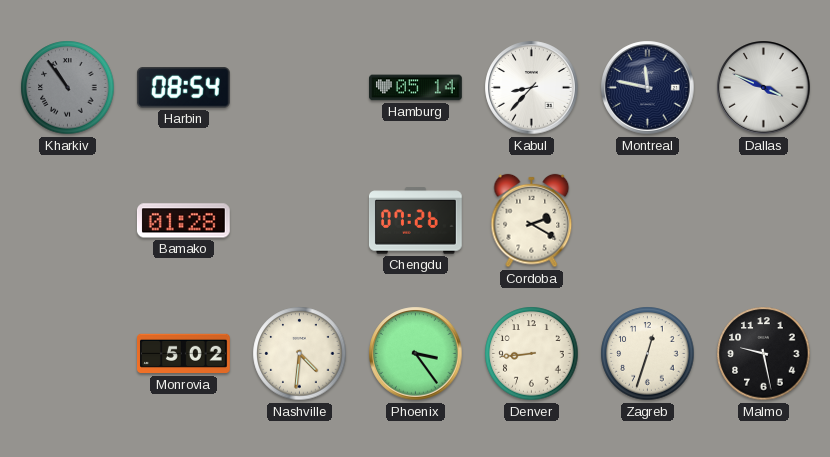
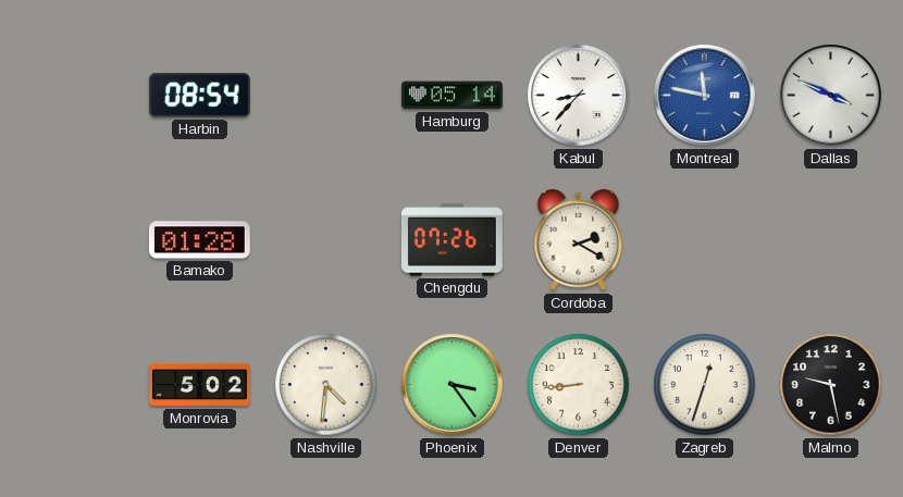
Kharkiv: 10:54 -> none (68, 88)
Montreal dial: navy -> blue (705, 96)
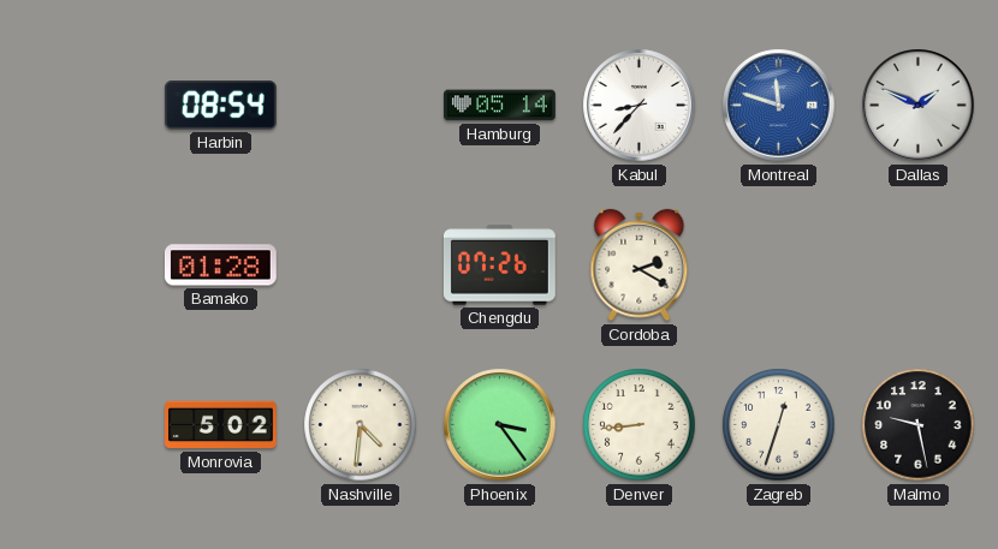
Montreal: 11:47 -> 11:48 (779, 106)
Dallas: 3:49 -> 1:49 (919, 106)
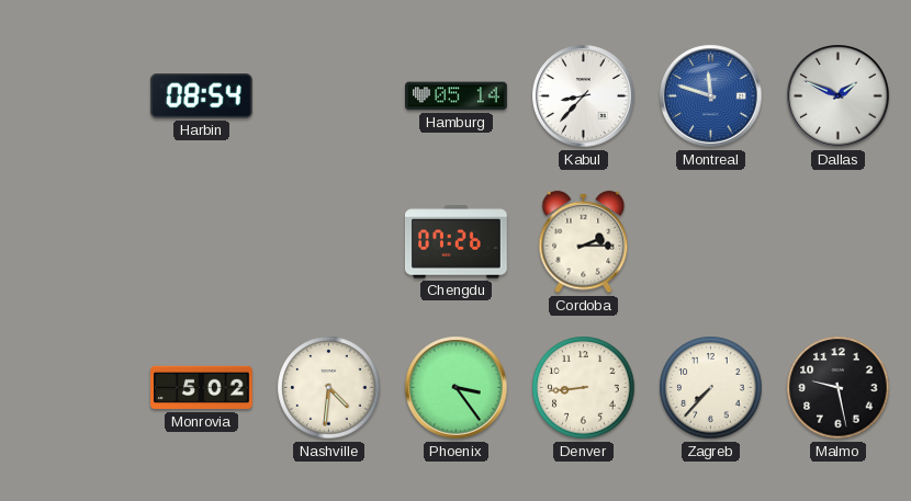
Bamako: 01:28 -> none (220, 265)
Cordoba: 2:20 -> 2:15 (584, 242)
Zagreb: 12:33 -> 7:37 (711, 388)
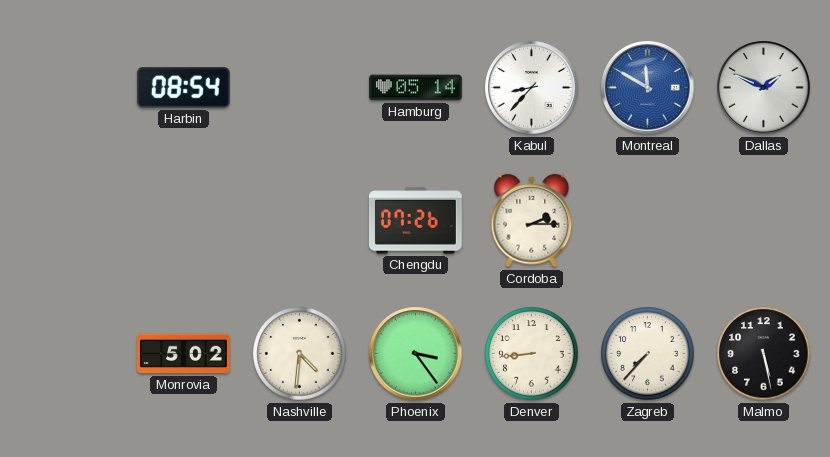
Montreal: 11:48 -> 11:50 (648, 88)
Malmo: 9:28 -> 5:28 (764, 354)
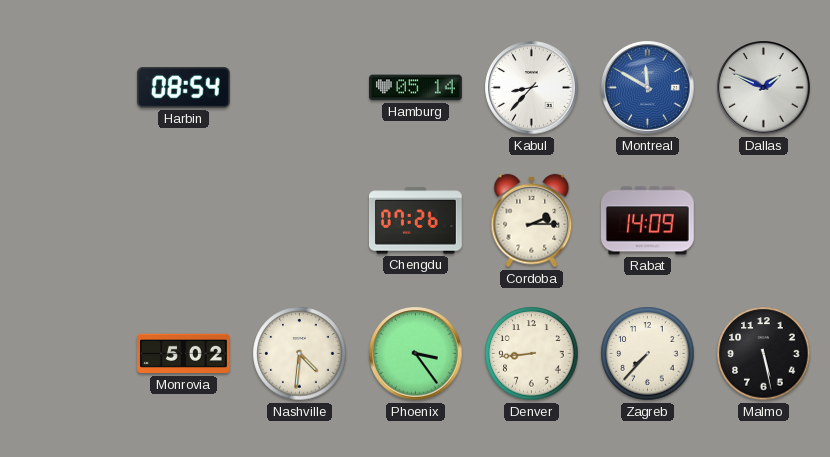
Rabat: none -> 14:09 (647, 221)
